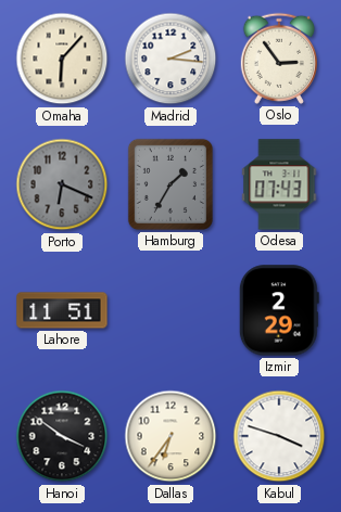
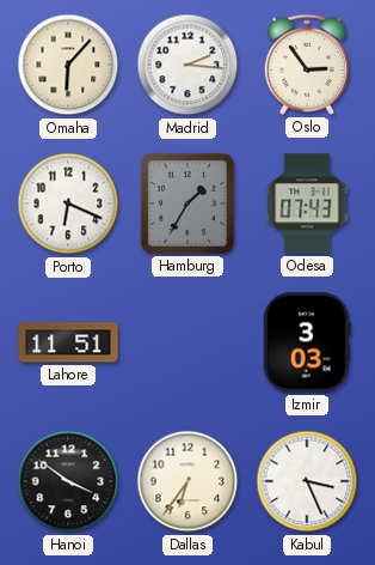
Porto dial: grey -> white (68, 203)
Izmir: 2:29 -> 3:03 (307, 342)
Kabul: 3:48 -> 3:26 (307, 481)
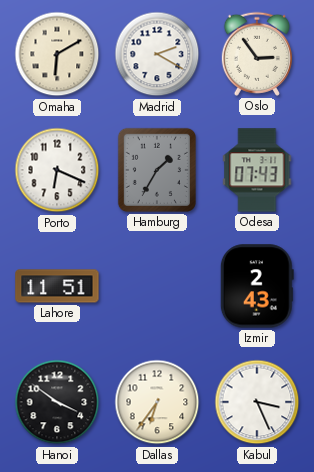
Omaha: 6:07 -> 6:10 (57, 54)
Madrid: 2:16 -> 2:20 (157, 54)
Izmir: 3:03 -> 2:43 (257, 286)
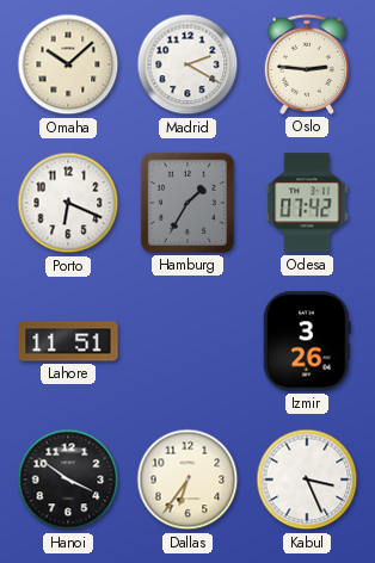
Omaha: 6:10 -> 10:08 (68, 64)
Oslo: 2:54 -> 2:46 (307, 64)
Odesa: 07:43 -> 07:42 (307, 203)
Izmir: 2:43 -> 3:26 (307, 341)
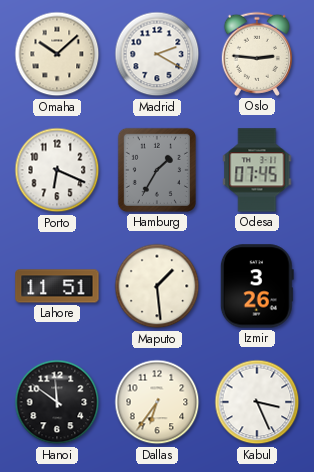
Odesa: 07:42 -> 07:45 (257, 170)
Maputo: none -> 1:29 (157, 286)
Hanoi: 3:51 -> 11:51 (57, 402)
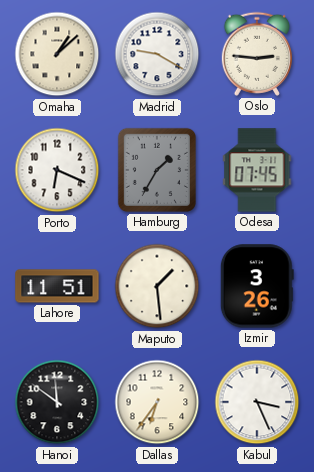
Omaha: 10:08 -> 1:08 (57, 54)
Madrid: 2:20 -> 9:20 (157, 54)
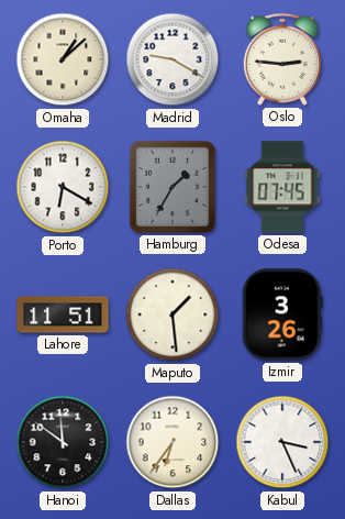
Porto: 6:19 -> 6:20 (63, 187)
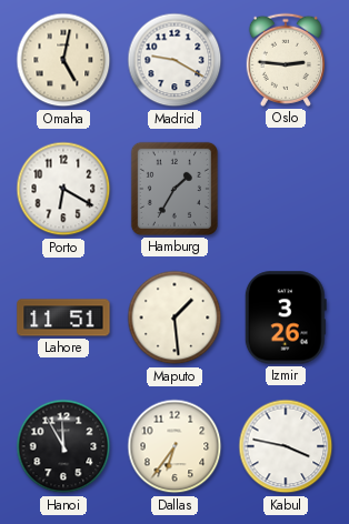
Omaha: 1:08 -> 5:02 (63, 60)
Odesa: 07:45 -> none (282, 187)
Hanoi: 11:51 -> 11:55 (63, 446)
Kabul: 3:26 -> 3:47 (286, 446)
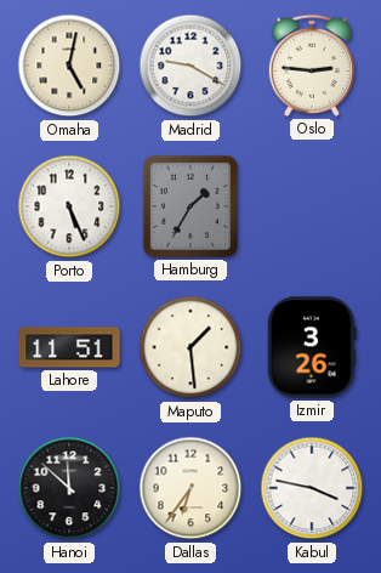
Porto: 6:20 -> 5:26 (69, 206)
Hanoi: 11:55 -> 11:52 (69, 488)
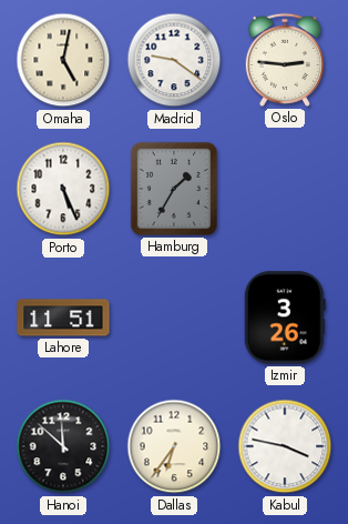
Madrid: 9:20 -> 9:21 (174, 60)
Maputo: 1:29 -> none (190, 347)
